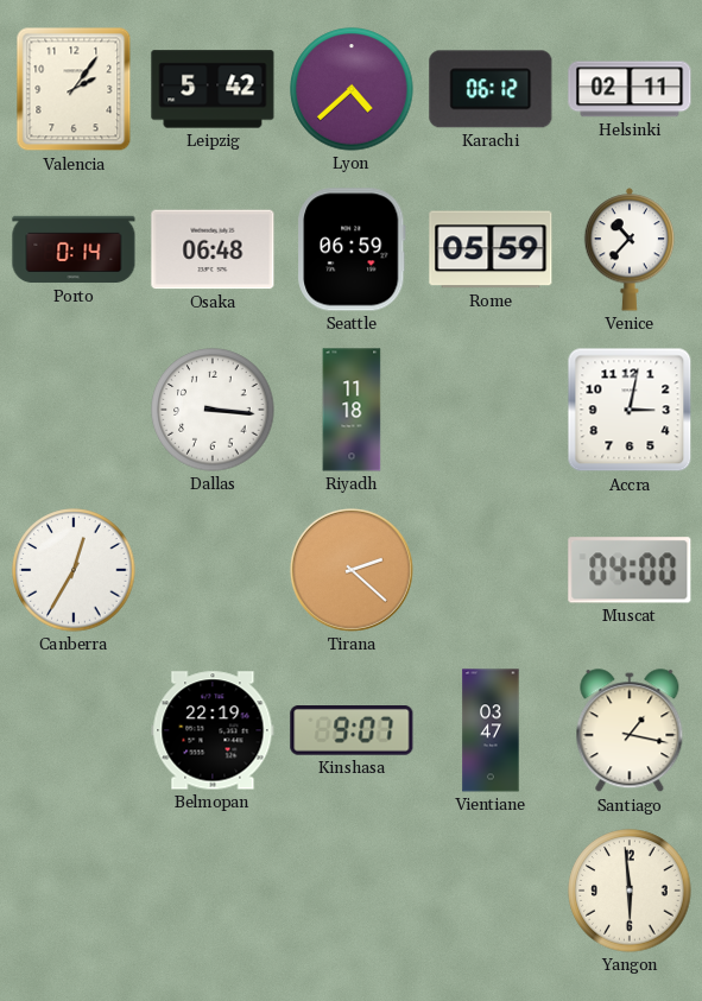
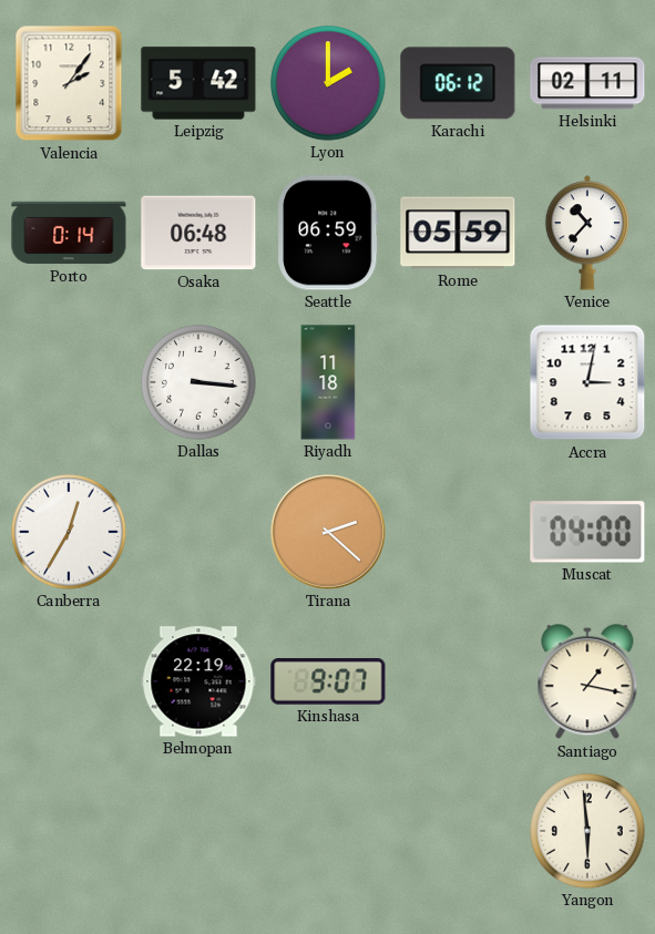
Lyon: 4:38 -> 2:00 (328, 83)
Vientiane: 03:47 -> none (491, 730)
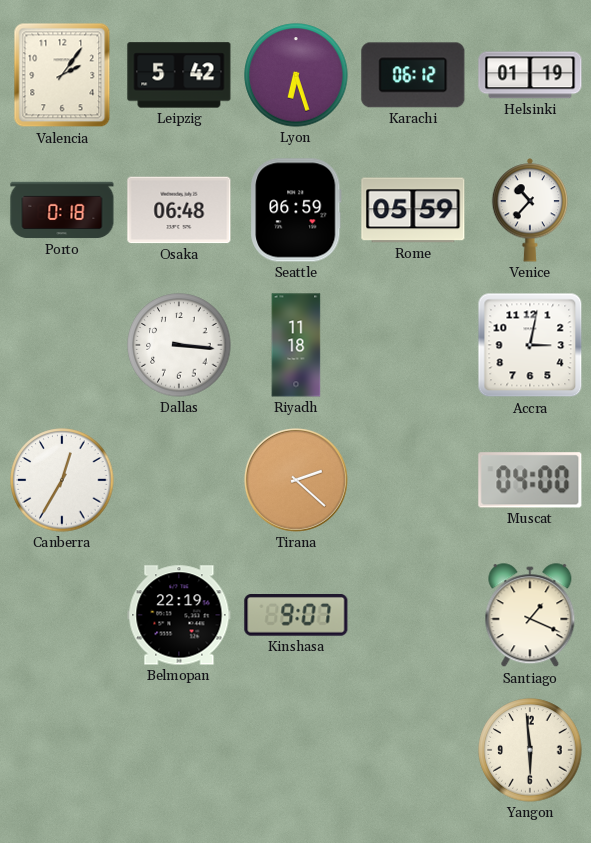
Lyon: 2:00 -> 6:27 (296, 75)
Helsinki: 02:11 -> 01:19 (530, 75)
Porto: 0:14 -> 0:18 (62, 210)
Santiago: 1:17 -> 1:19 (530, 616)
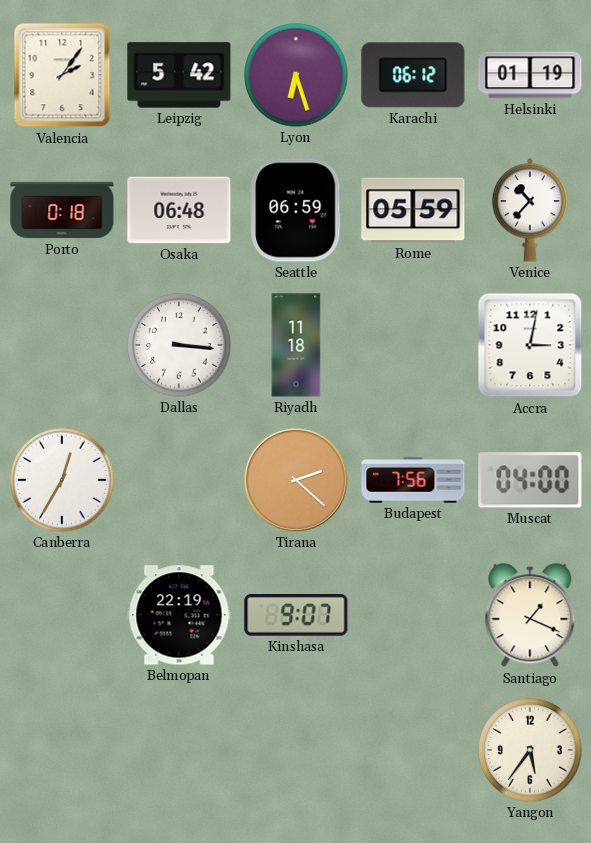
Budapest: none -> 7:56 (413, 480)
Yangon: 5:59 -> 5:36 (530, 750)
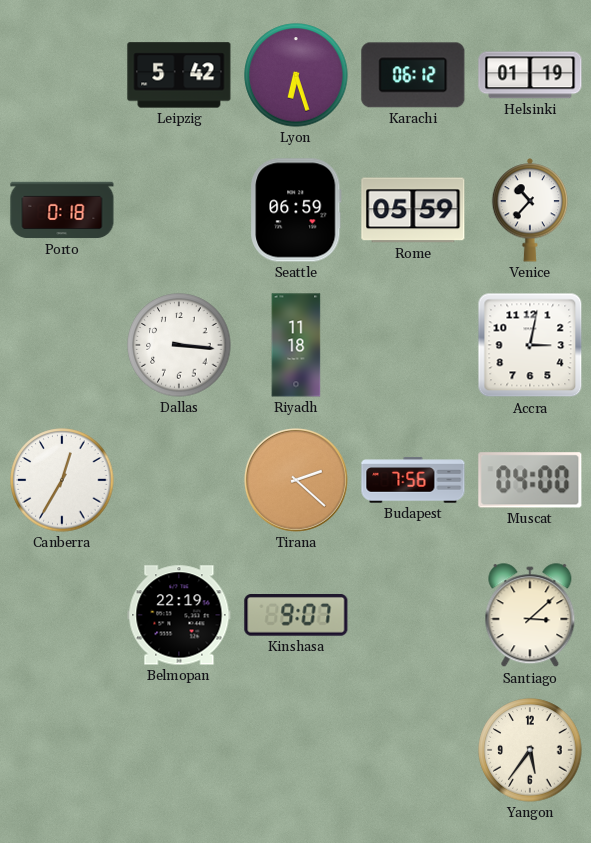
Valencia: 2:06 -> none (62, 75)
Osaka: 06:48 -> none (179, 210)
Santiago: 1:19 -> 3:08 (530, 616)
